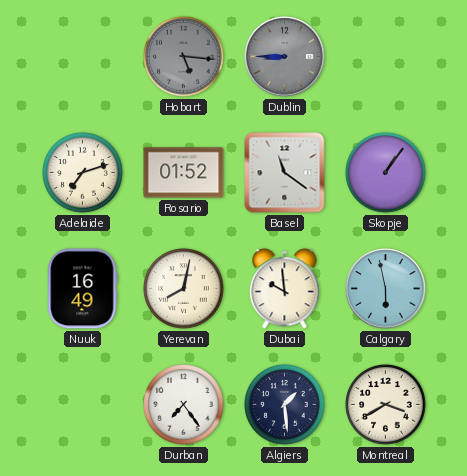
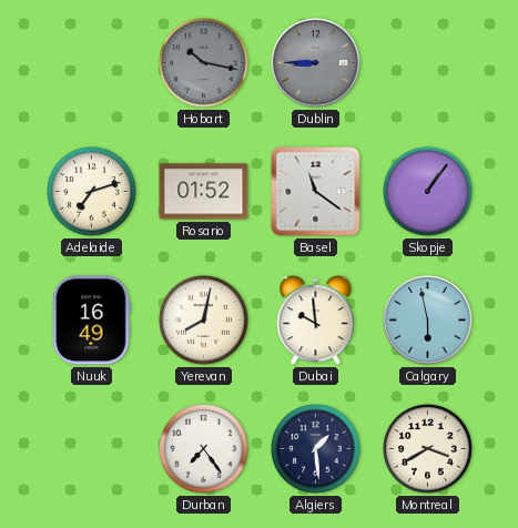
Hobart: 5:16 -> 10:17 (204, 63)
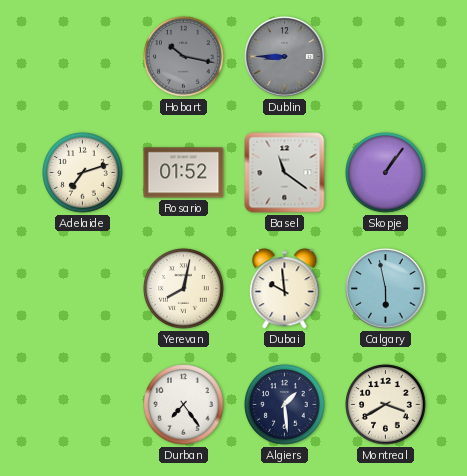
Nuuk: 16:49 -> none (92, 321)
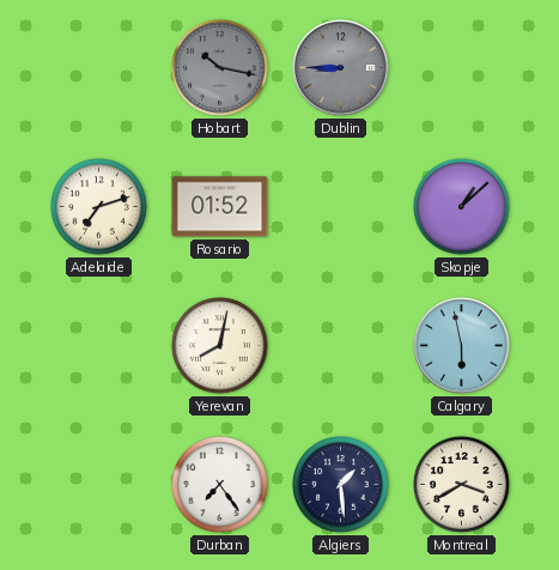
Basel: 11:21 -> none (285, 173)
Skopje: 1:06 -> 1:08 (462, 207)
Dubai: 9:59 -> none (285, 289)
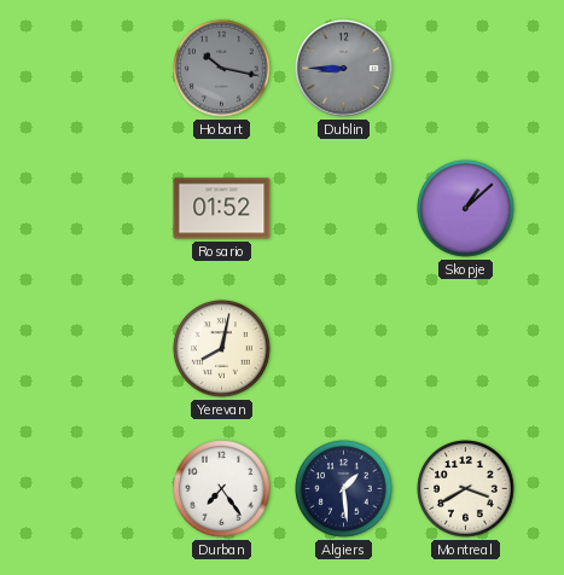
Adelaide: 7:12 -> none (99, 207)
Calgary: 5:58 -> none (462, 346)
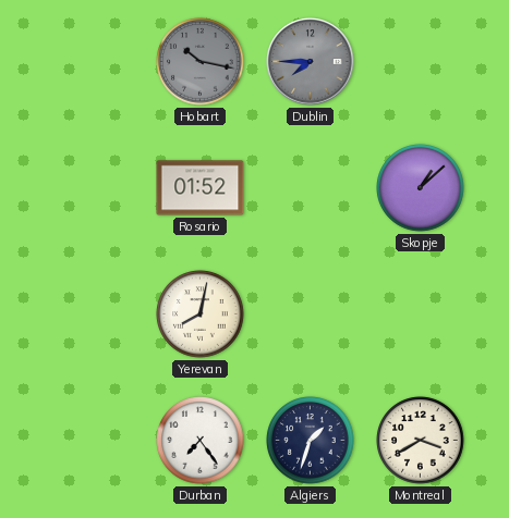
Dublin: 8:45 -> 7:45 (311, 62)
Algiers: 1:29 -> 1:33 (311, 441)
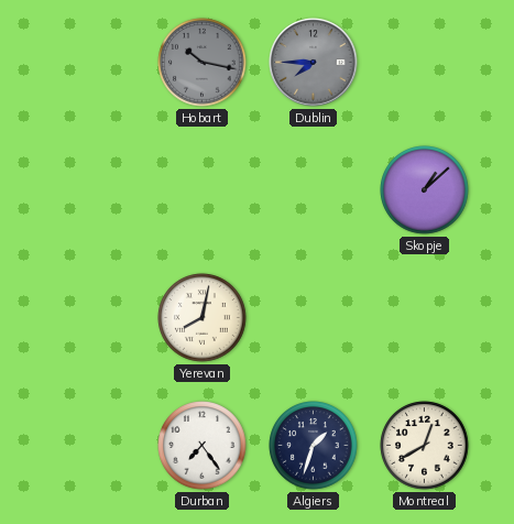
Rosario: 01:52 -> none (201, 188)
Montreal: 3:40 -> 12:40 (425, 446)
